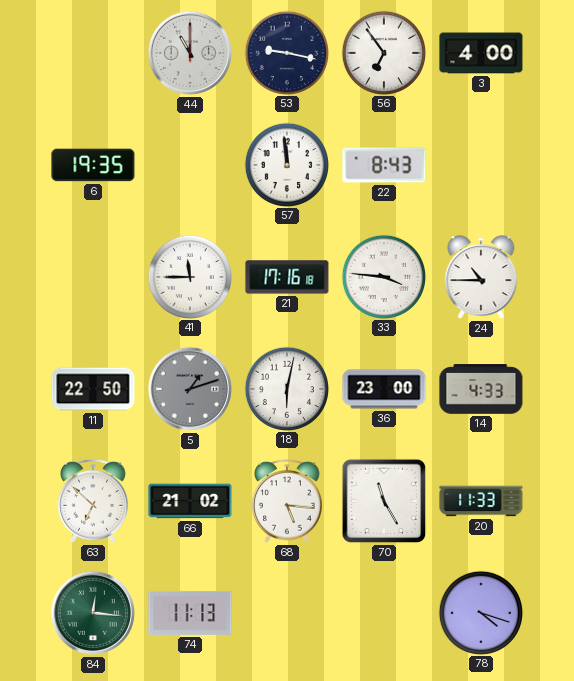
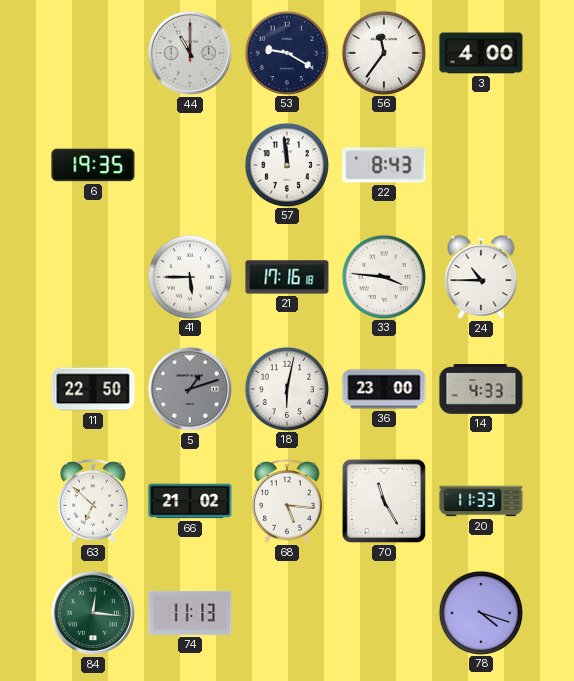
53: 9:17 -> 9:20 (286, 52)
56: 6:54 -> 11:36 (383, 52)
41: 11:45 -> 5:45 (189, 276)
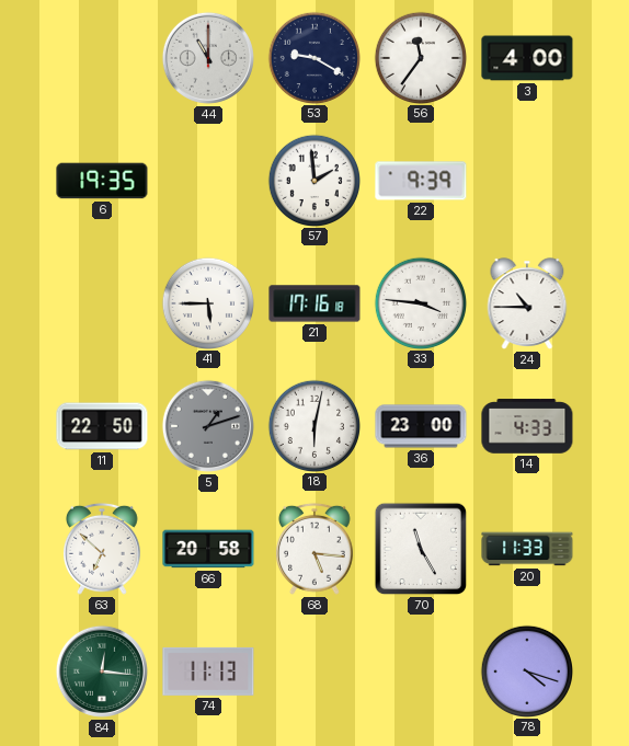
57: 11:59 -> 1:59 (313, 180)
22: 8:43 -> 9:39 (421, 181)
66: 21:02 -> 20:58 (208, 549)
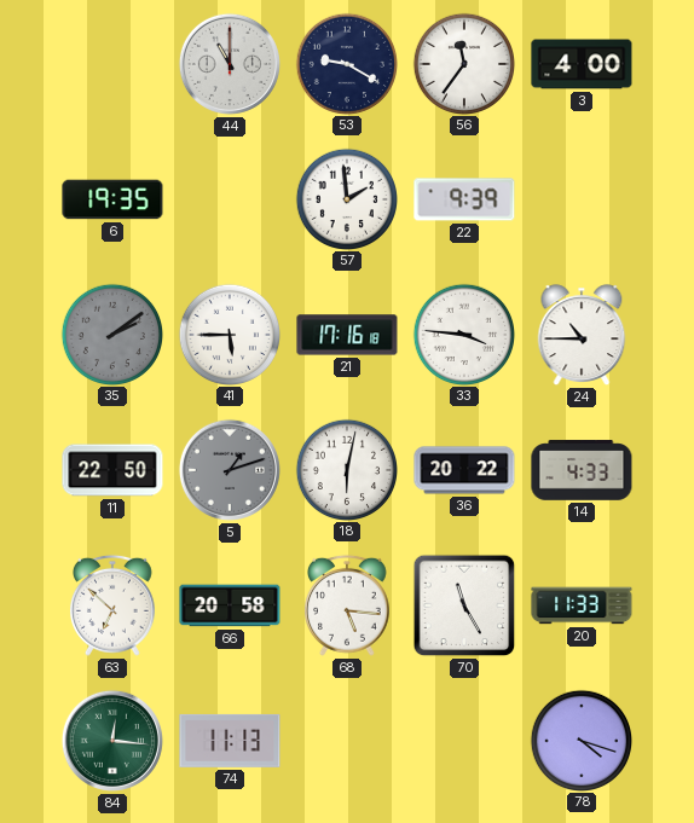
35: none -> 2:09 (111, 334)
36: 23:00 -> 20:22 (464, 470)
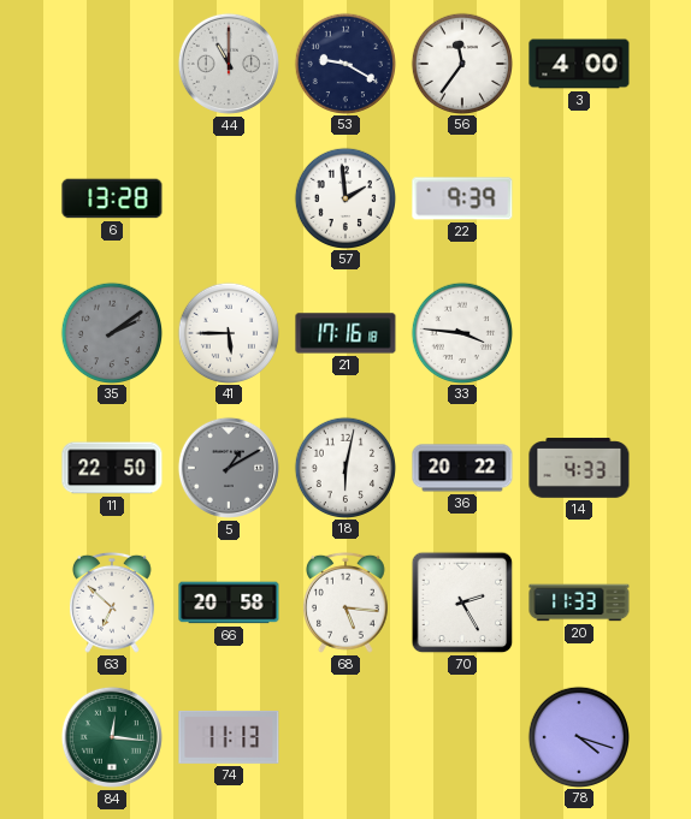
6: 19:35 -> 13:28 (112, 198)
24: 10:45 -> none (582, 335)
5: 1:12 -> 1:10 (229, 468)
70: 11:25 -> 2:25 (462, 603)
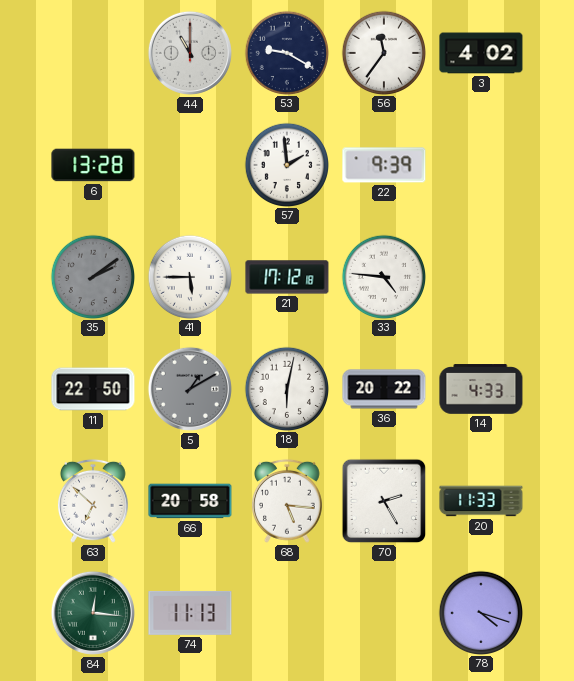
3: 4:00 -> 4:02 (481, 53)
21: 17:16 -> 17:12 (287, 277)
33: 3:46 -> 4:46 (383, 276)
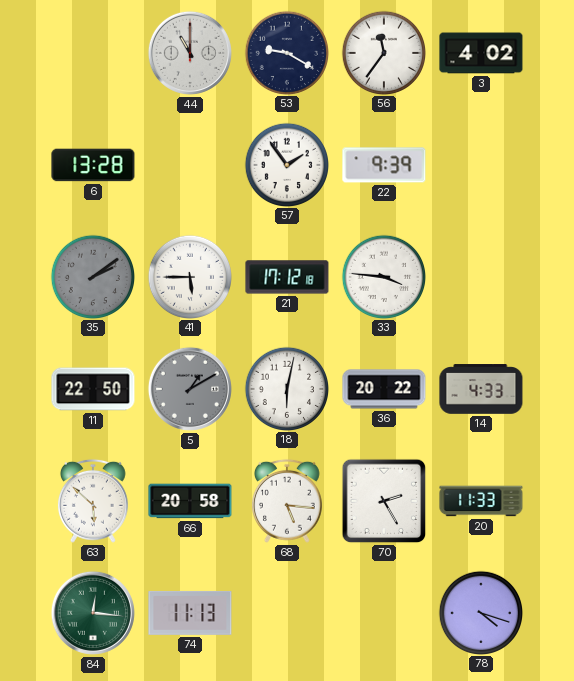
57: 1:59 -> 1:54 (286, 164)
33: 4:46 -> 3:46 (383, 276)
63: 6:52 -> 5:52 (93, 501)
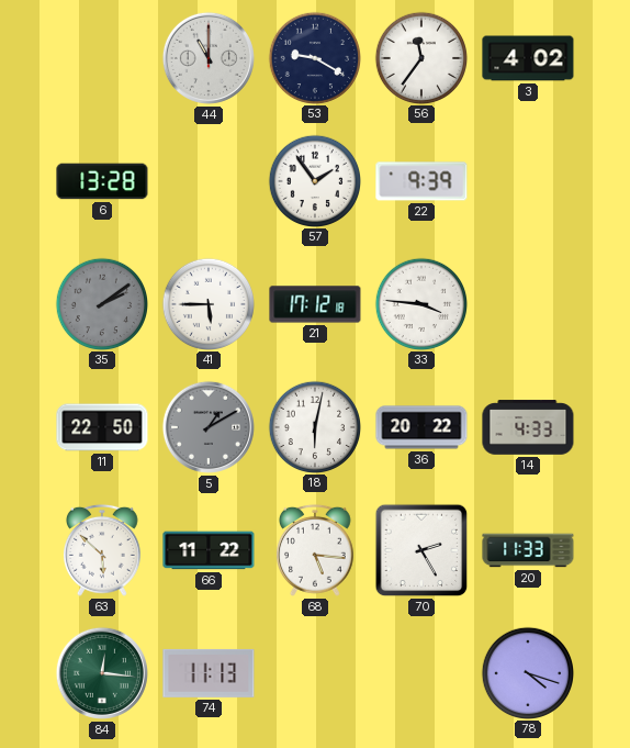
66: 20:58 -> 11:22 (209, 550)
